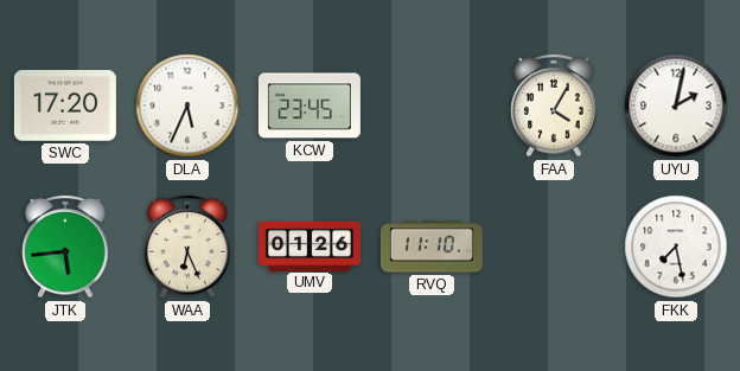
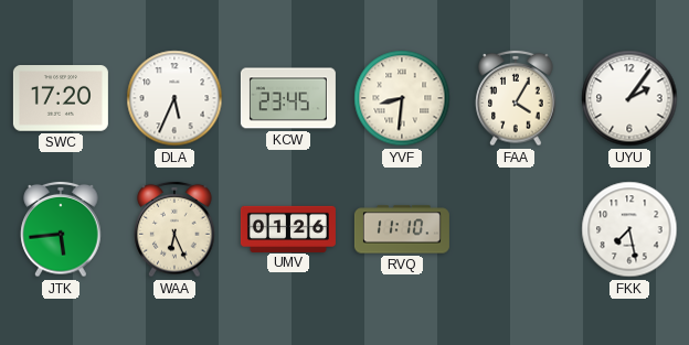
YVF: none -> 8:31 (402, 98)
UYU: 2:02 -> 2:06 (629, 98)
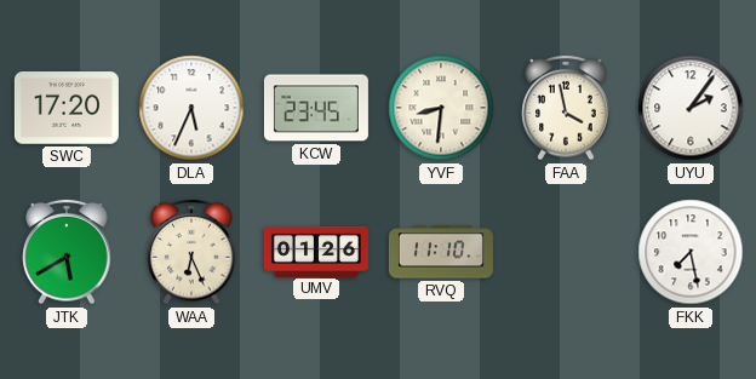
FAA: 4:05 -> 3:58 (566, 108)
JTK: 5:44 -> 5:40 (67, 252)
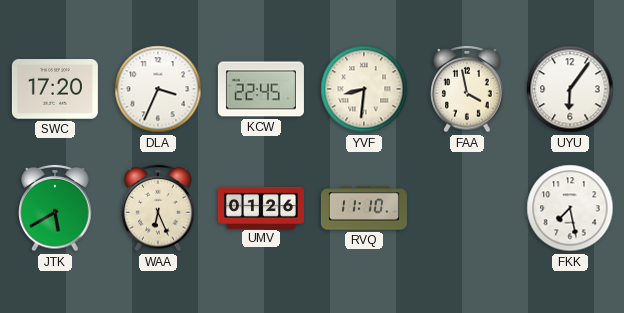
DLA: 5:34 -> 3:34 (158, 89)
KCW: 23:45 -> 22:45 (261, 89)
UYU: 2:06 -> 6:06 (570, 89)
